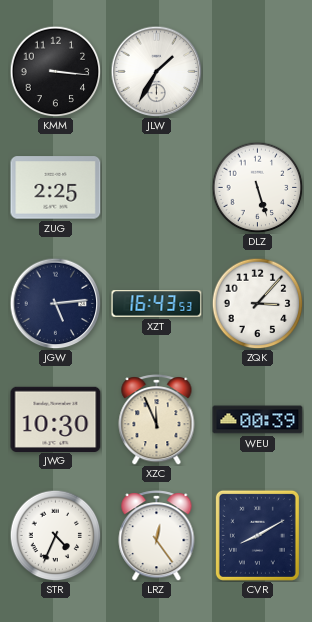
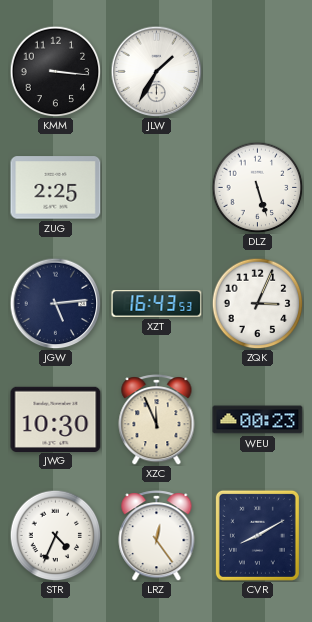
ZQK: 3:07 -> 3:04 (257, 303)
WEU: 00:39 -> 00:23 (258, 420)
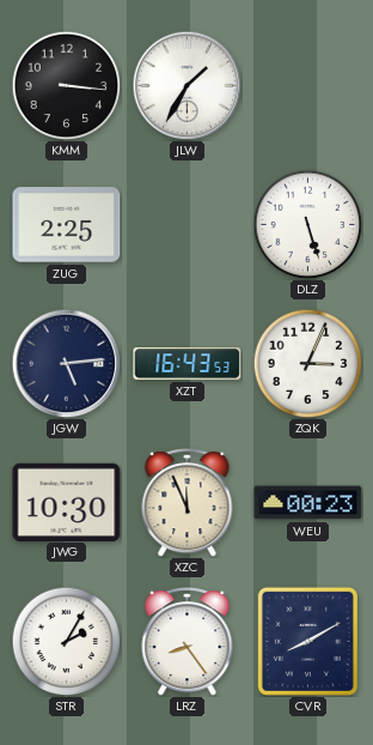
STR: 4:34 -> 2:05 (66, 641)
LRZ: 12:24 -> 8:24 (188, 642)
